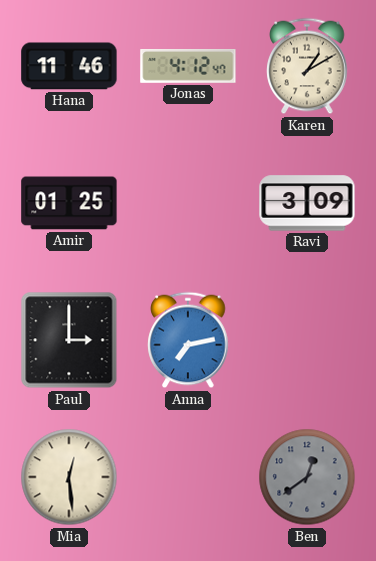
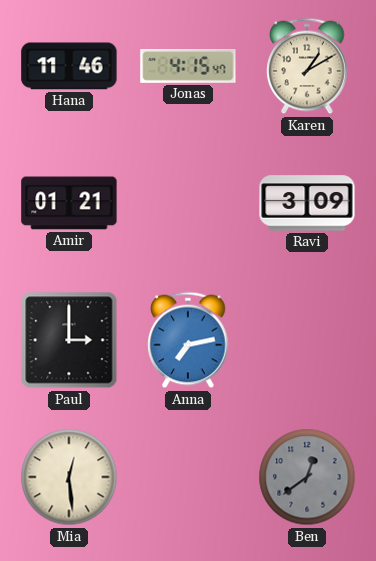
Jonas: 4:12 -> 4:15 (188, 67)
Amir: 01:25 -> 01:21 (69, 203)
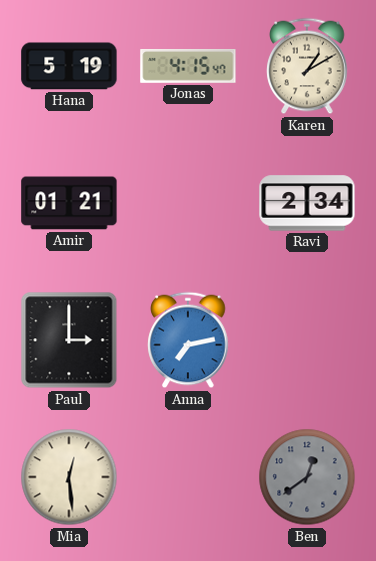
Hana: 11:46 -> 5:19 (69, 66)
Ravi: 3:09 -> 2:34 (307, 203)
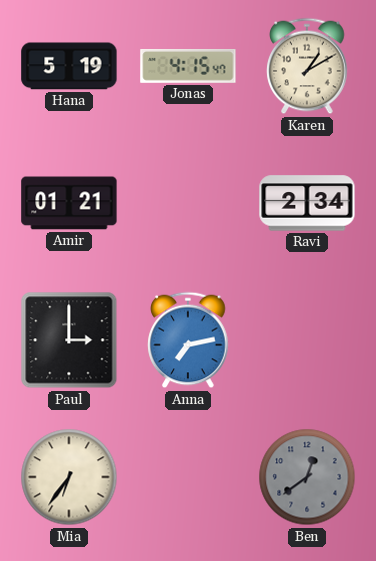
Mia: 12:29 -> 6:36 (69, 477)
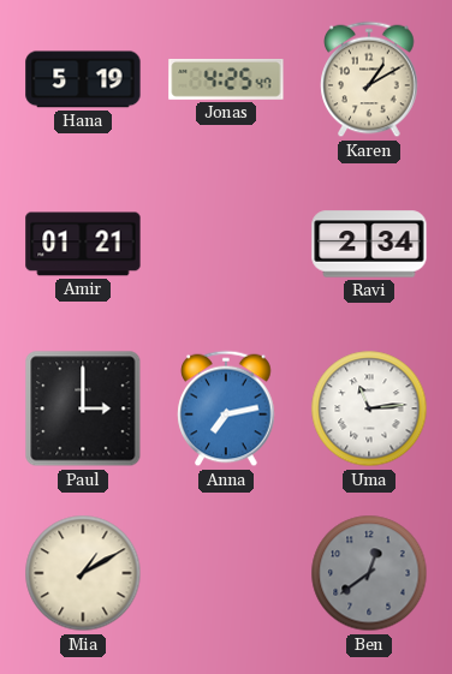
Jonas: 4:15 -> 4:25 (226, 80)
Uma: none -> 11:14 (369, 408)
Mia: 6:36 -> 1:10 (83, 573)
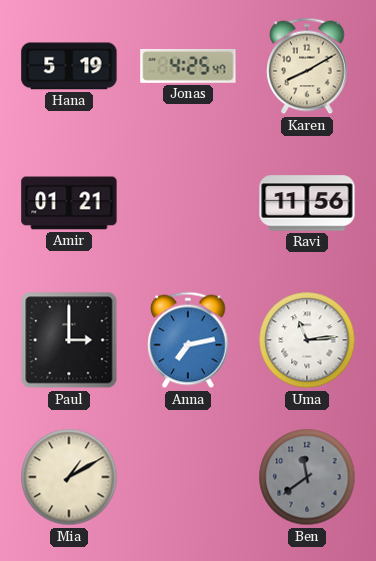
Karen: 1:10 -> 8:10 (307, 66)
Ravi: 2:34 -> 11:56 (307, 203)
Ben: 12:39 -> 11:39 (307, 477)
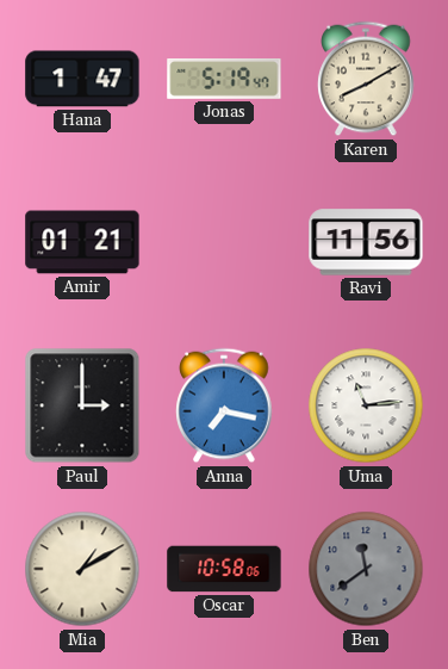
Hana: 5:19 -> 1:47 (82, 79)
Jonas: 4:25 -> 5:19 (224, 80)
Anna: 7:13 -> 7:17 (224, 405)
Oscar: none -> 10:58 (224, 569)
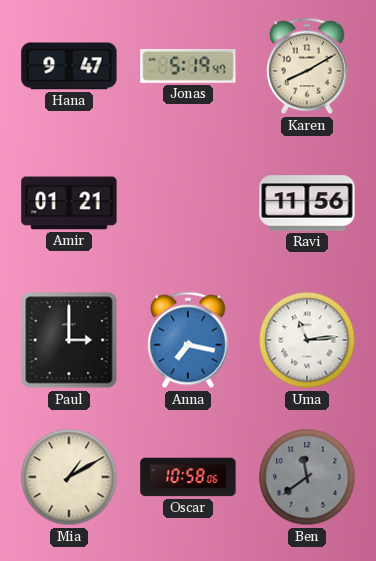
Hana: 1:47 -> 9:47 (69, 66)
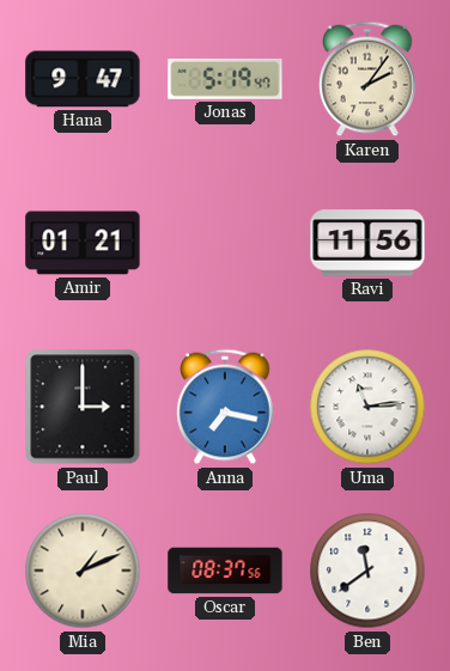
Karen: 8:10 -> 2:06 (367, 79)
Mia: 1:10 -> 1:11 (83, 571)
Oscar: 10:58 -> 08:37 (225, 571)
Ben dial: grey -> white (367, 571)
